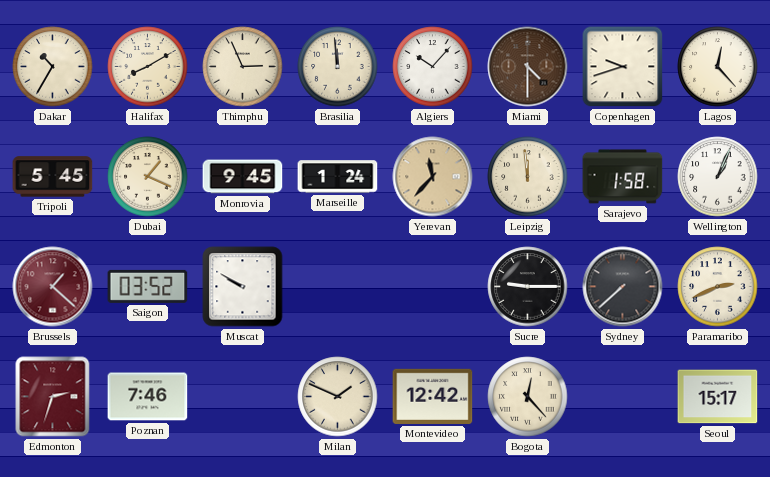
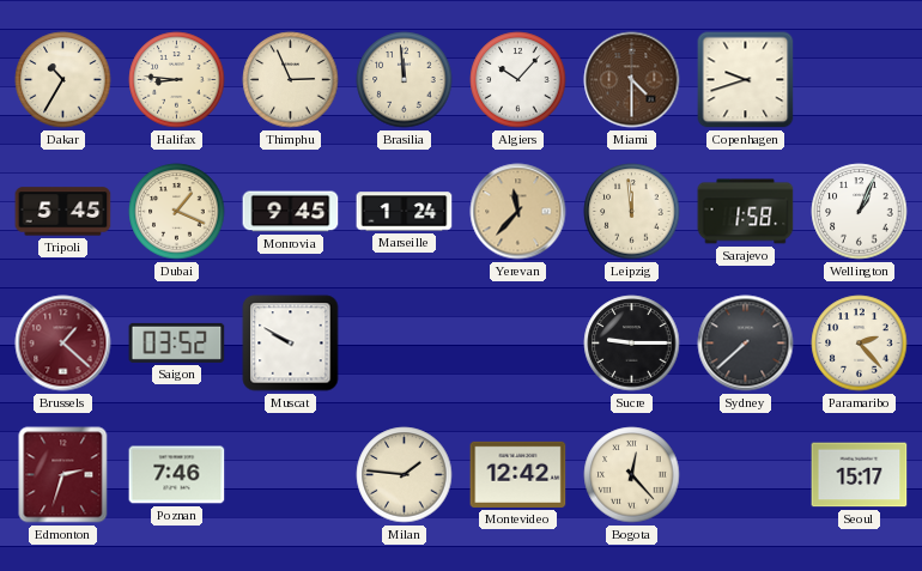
Halifax: 8:10 -> 8:46 (177, 80)
Lagos: 12:23 -> none (718, 67)
Paramaribo: 2:41 -> 2:23 (860, 344)
Milan: 1:49 -> 1:46 (405, 475)
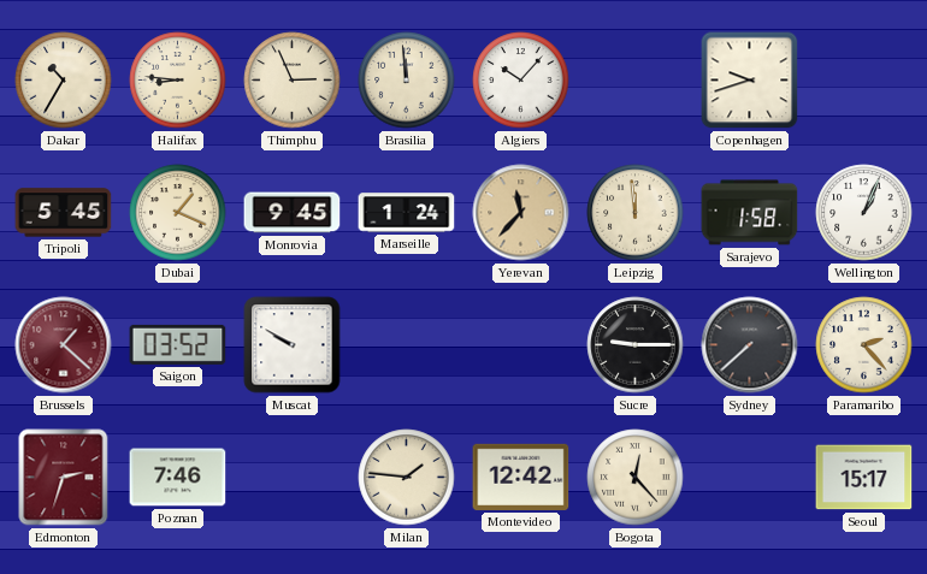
Miami: 4:30 -> none (632, 80)
